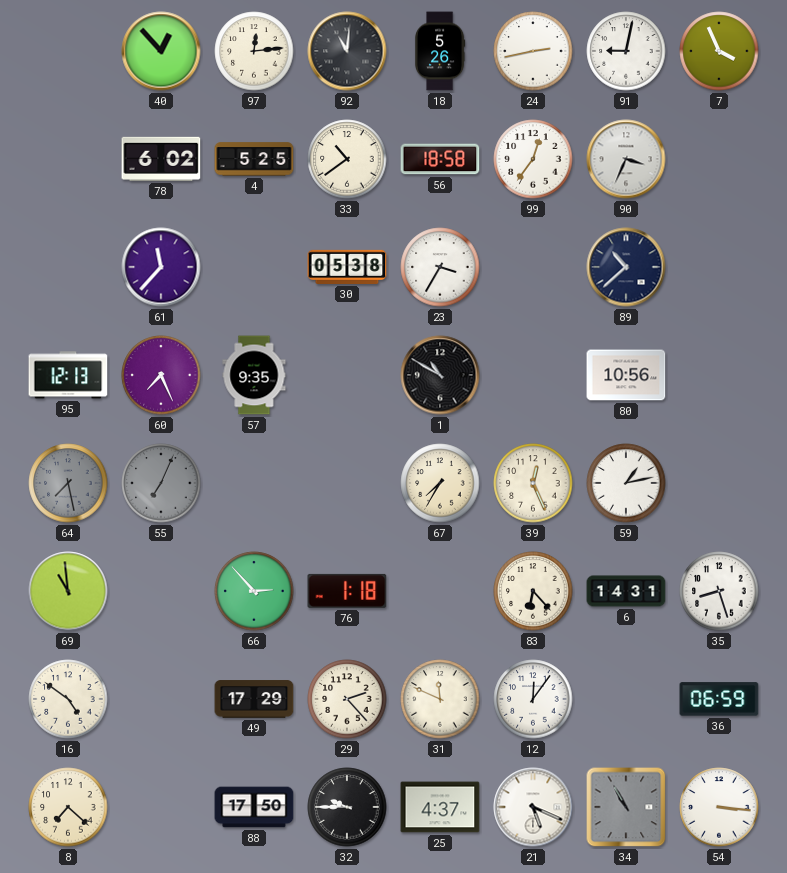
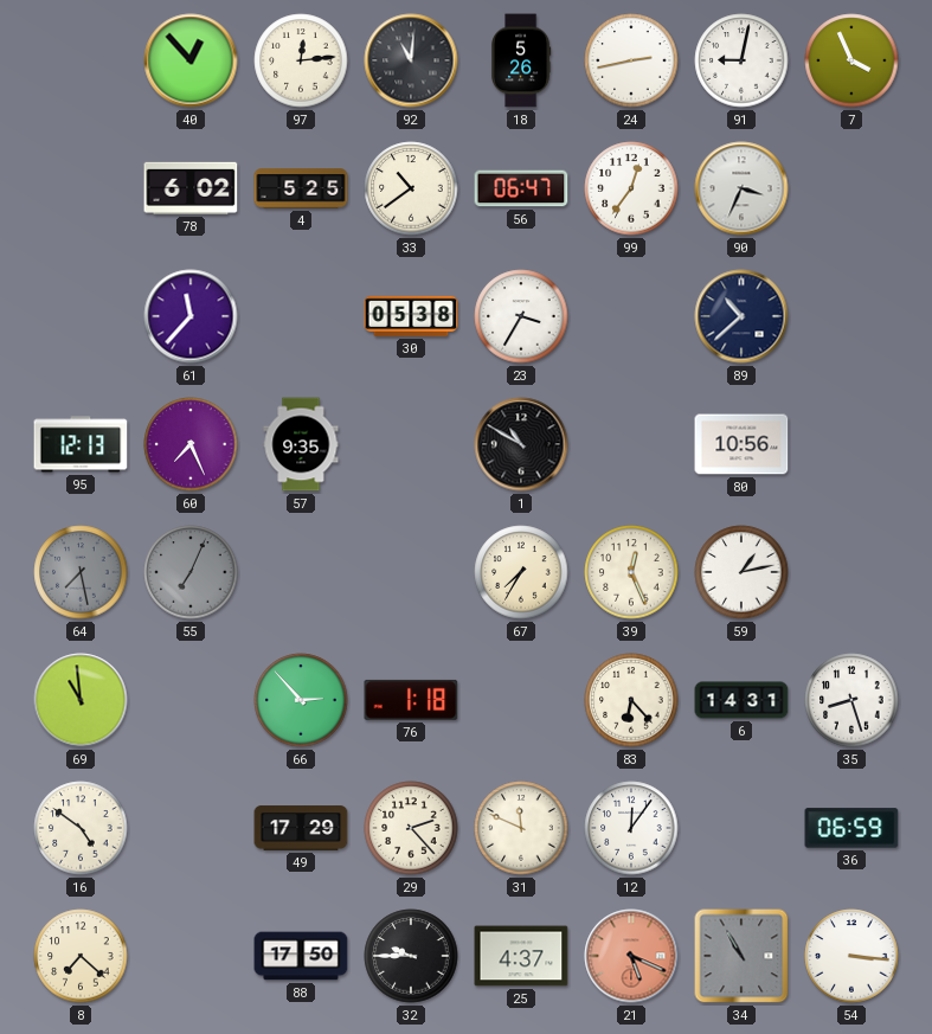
56: 18:58 -> 06:47 (521, 188)
21 dial: white -> salmon (631, 956)
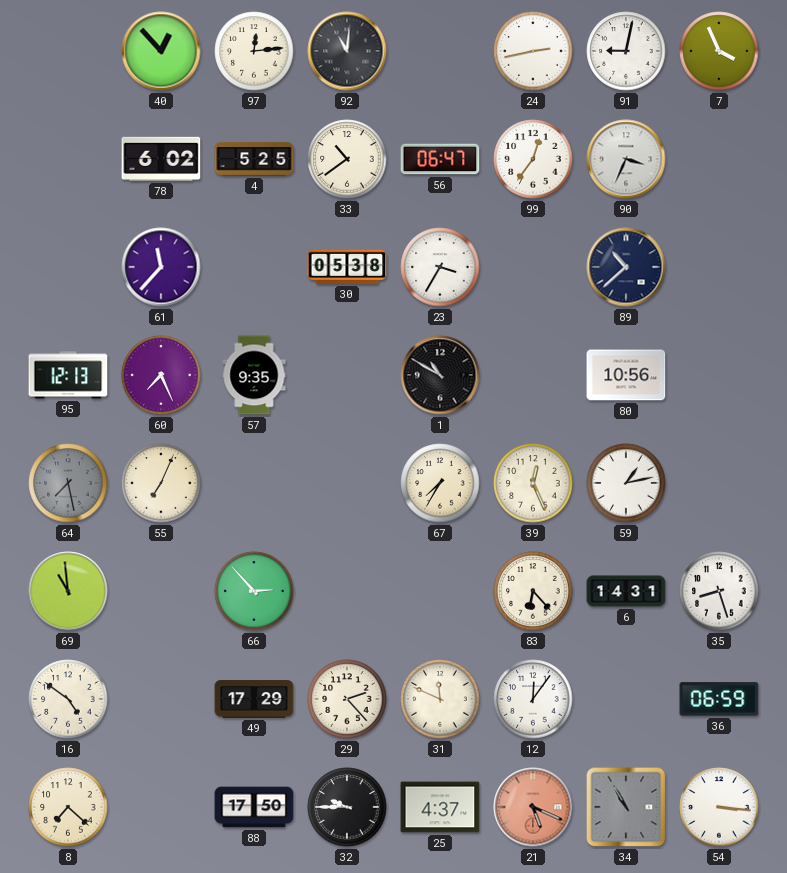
18: 5:26 -> none (521, 60)
55 dial: grey -> cream (161, 483)
76: 1:18 -> none (411, 700)
